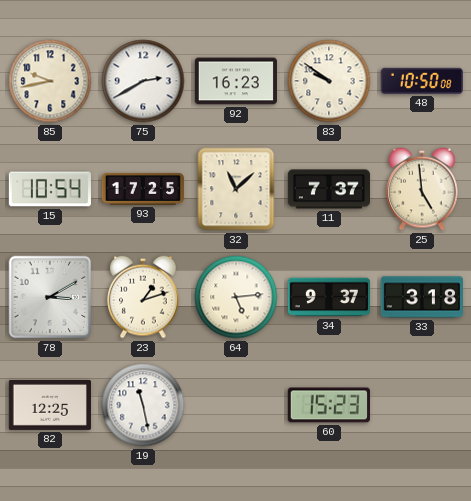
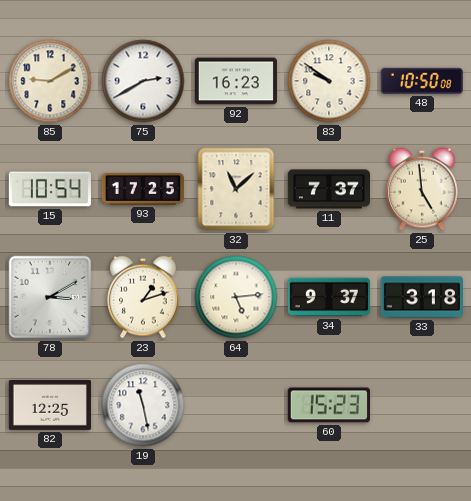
85: 9:43 -> 9:10 (50, 81)
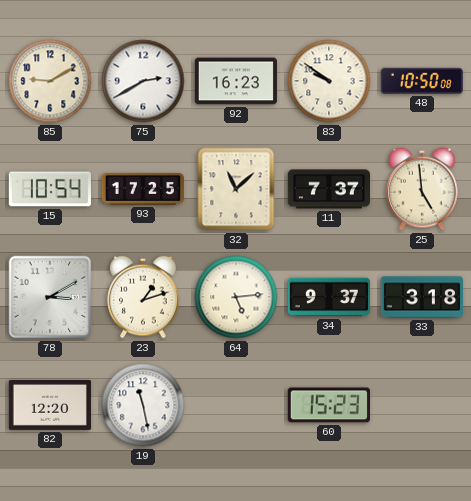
82: 12:25 -> 12:20 (50, 405)
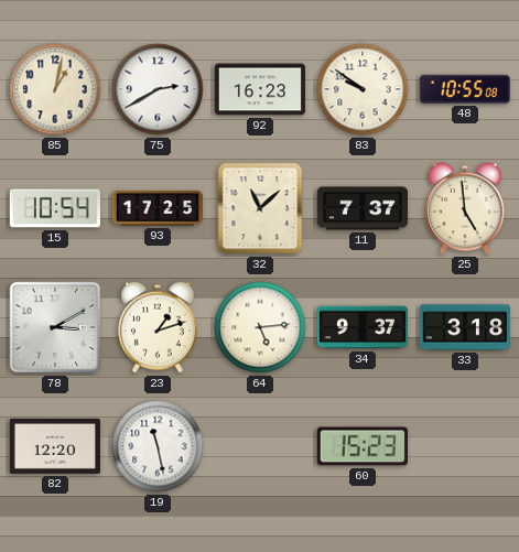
85: 9:10 -> 1:02 (55, 89)
48: 10:50 -> 10:55 (465, 89)
